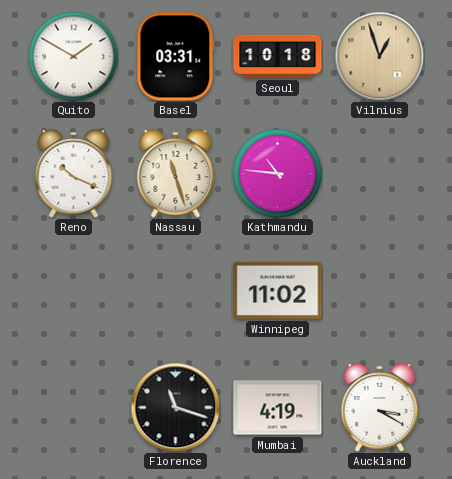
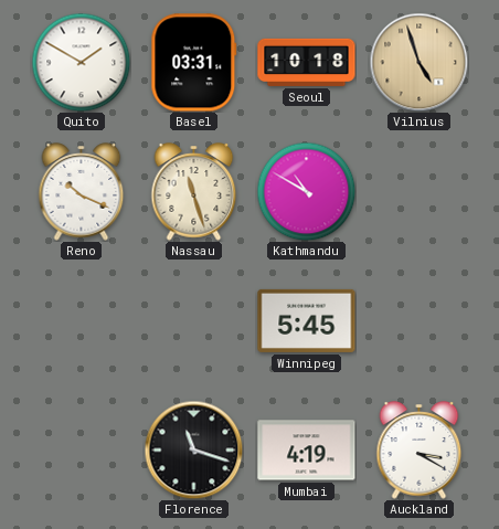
Vilnius: 12:57 -> 4:57 (418, 62)
Kathmandu: 10:46 -> 10:50 (306, 191)
Winnipeg: 11:02 -> 5:45 (307, 320)
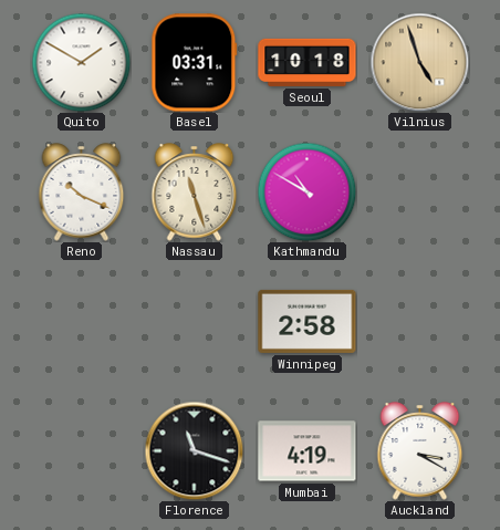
Winnipeg: 5:45 -> 2:58 (308, 321)
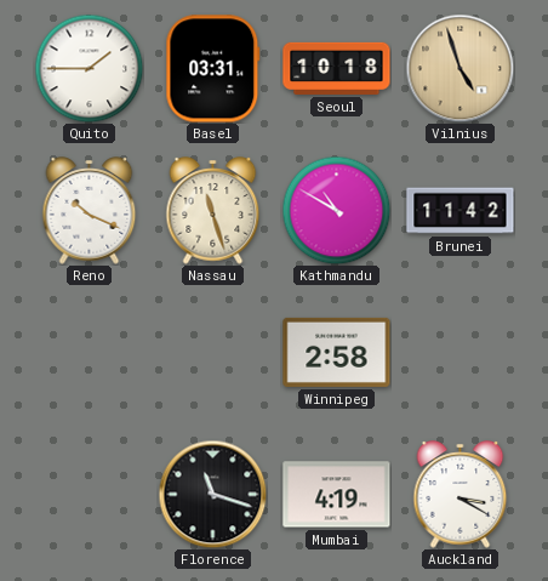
Quito: 1:50 -> 1:45 (89, 68)
Brunei: none -> 11:42 (461, 211)
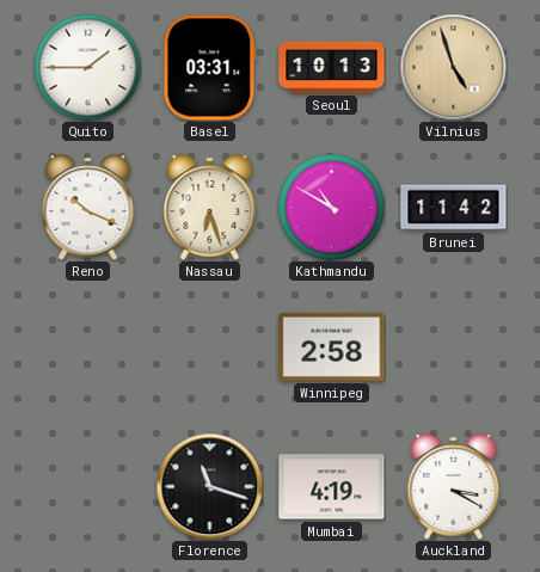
Seoul: 10:18 -> 10:13 (332, 67)
Nassau: 11:27 -> 6:27 (210, 208)
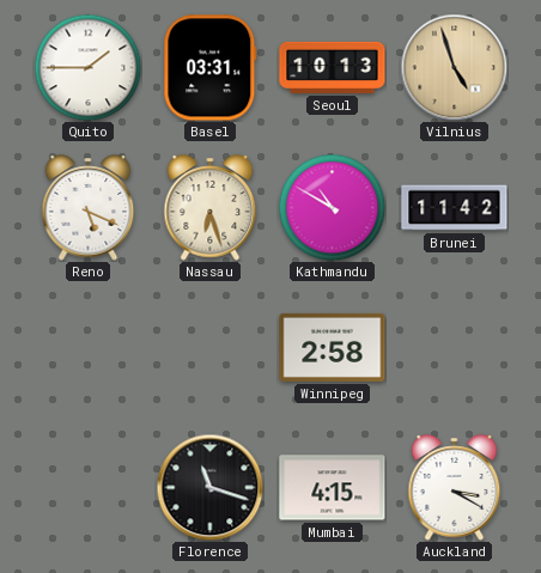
Reno: 10:19 -> 5:19 (89, 208)
Mumbai: 4:19 -> 4:15 (333, 488)
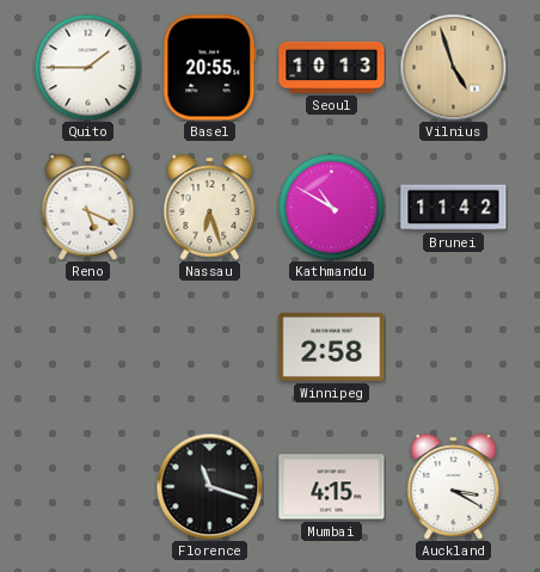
Basel: 03:31 -> 20:55 (210, 68)
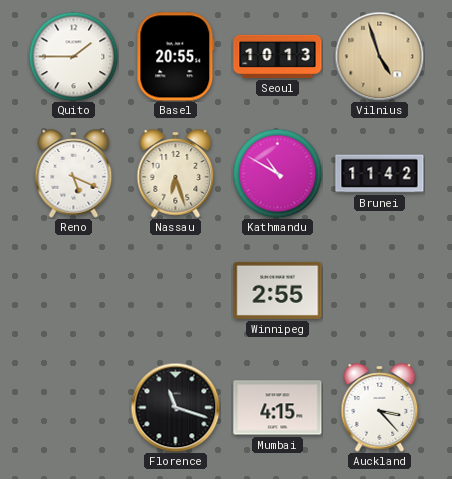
Winnipeg: 2:58 -> 2:55 (278, 290)
Auckland: 3:20 -> 3:23 (380, 408)
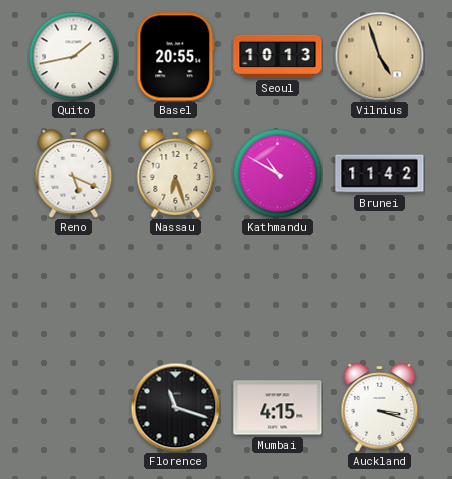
Quito: 1:45 -> 1:43 (73, 56)
Winnipeg: 2:55 -> none (278, 290)
Auckland: 3:23 -> 3:18 (380, 408)
